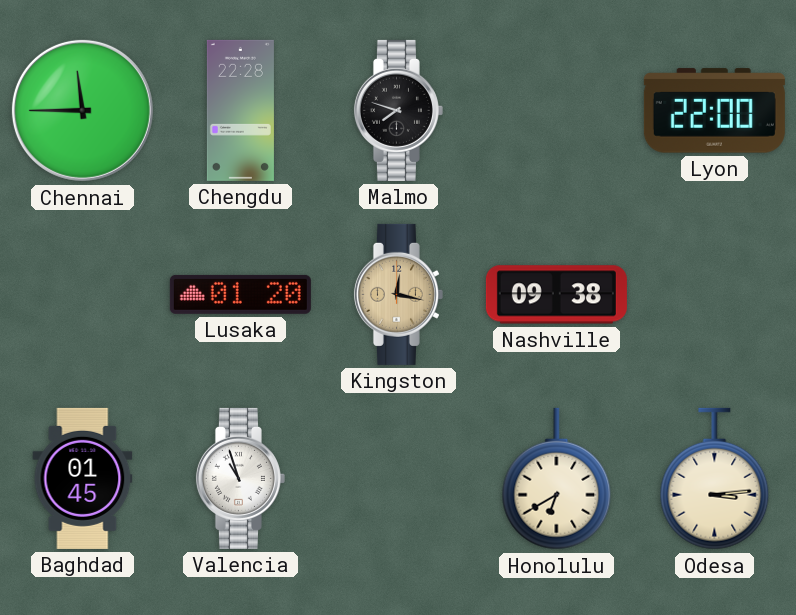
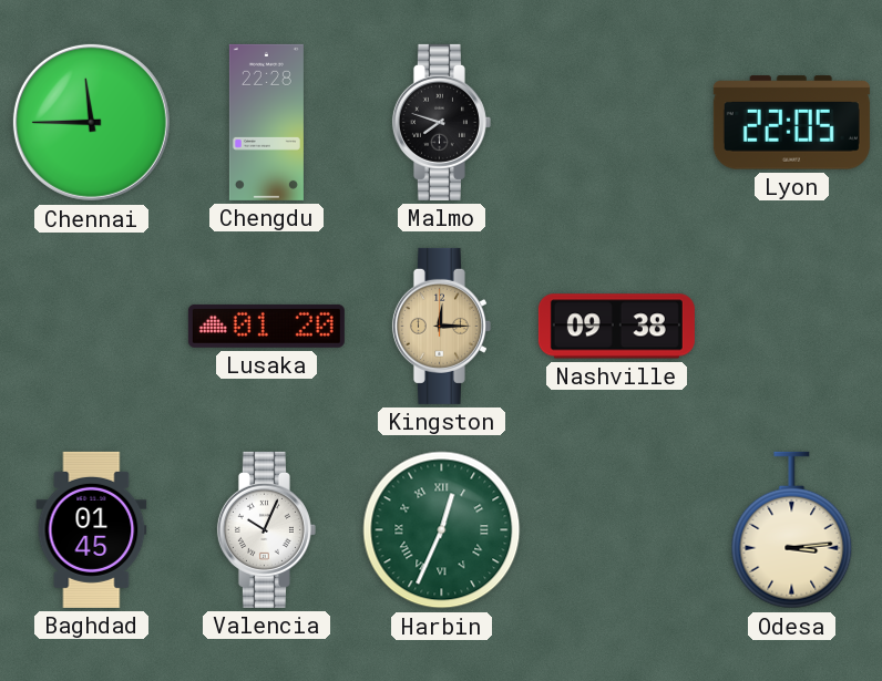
Lyon: 22:00 -> 22:05 (791, 123)
Kingston: 12:17 -> 12:15 (441, 326)
Valencia: 10:57 -> 10:04 (266, 529)
Harbin: none -> 12:34 (442, 530)
Honolulu: 6:40 -> none (557, 479)
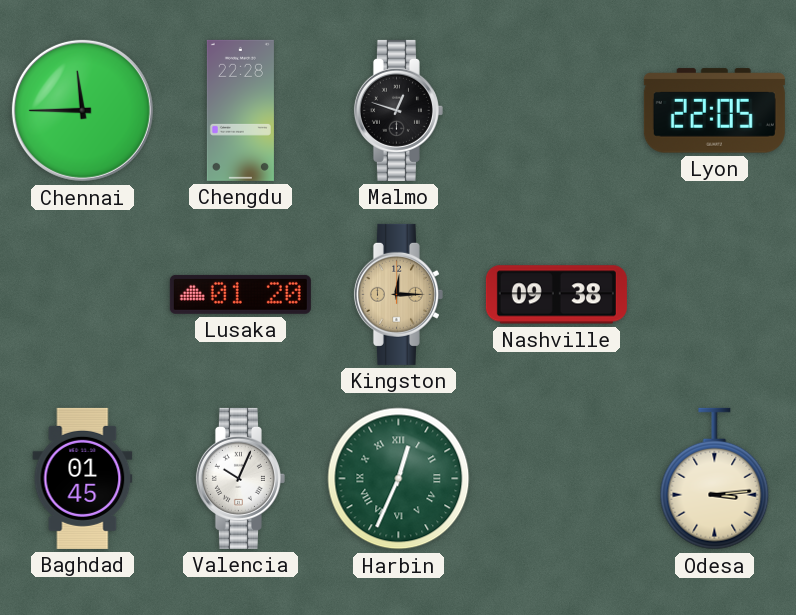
Malmo: 7:48 -> 12:48 (398, 110)
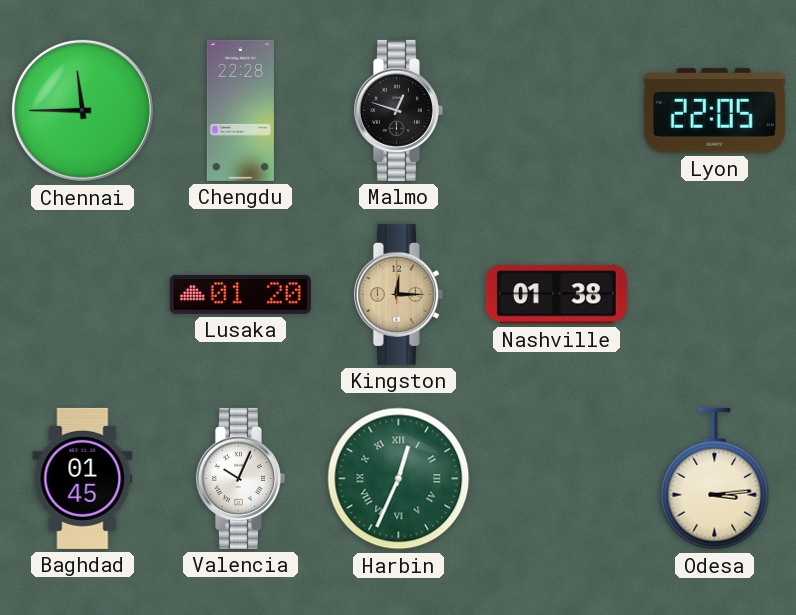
Nashville: 09:38 -> 01:38 (556, 295)
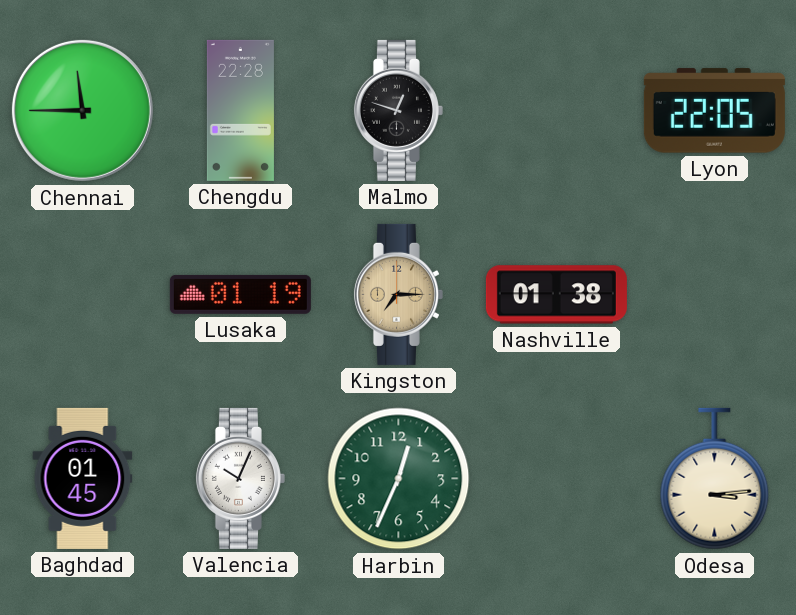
Lusaka: 01:20 -> 01:19 (240, 294)
Kingston: 12:15 -> 7:15 (398, 294)
Harbin numerals: Roman -> Arabic (399, 479)
